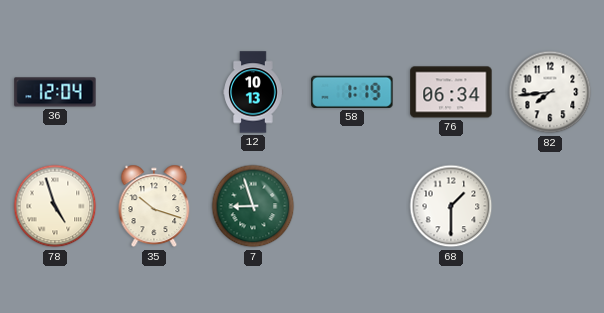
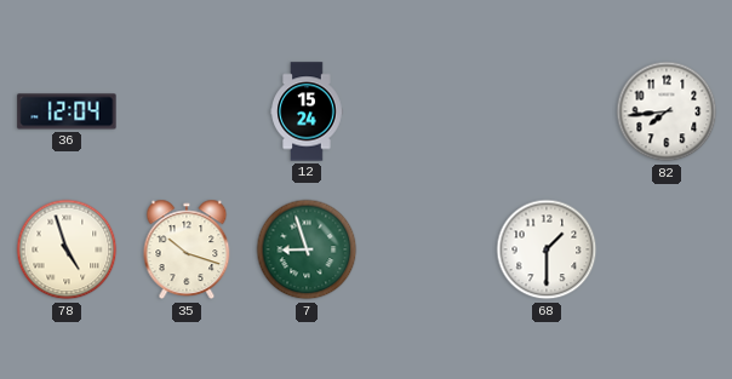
12: 10:13 -> 15:24 (307, 111)
58: 1:19 -> none (352, 92)
76: 06:34 -> none (451, 92)
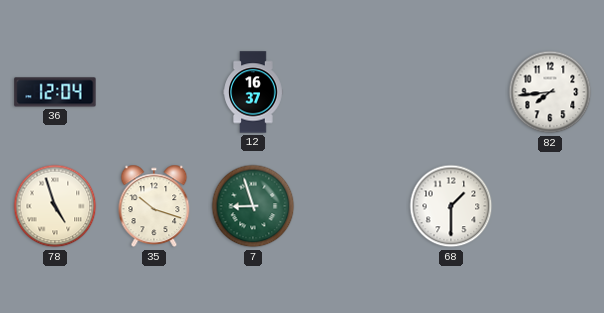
12: 15:24 -> 16:37 (253, 92)
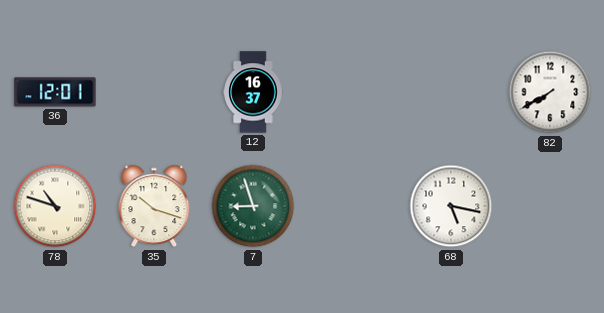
36: 12:04 -> 12:01 (55, 92)
82: 7:44 -> 7:40 (550, 92)
78: 4:57 -> 10:48 (55, 206)
68: 1:30 -> 5:17 (451, 206)
